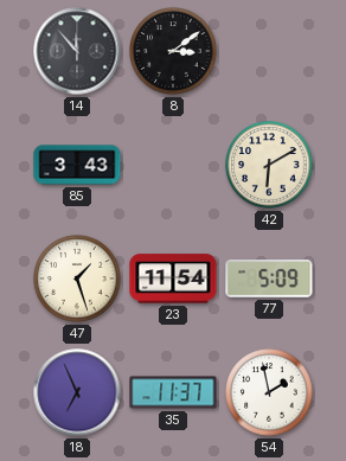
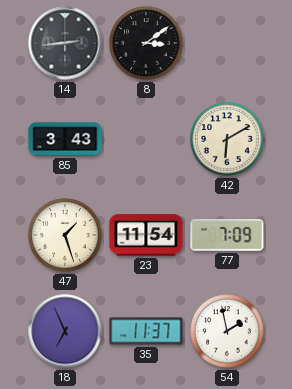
14: 11:53 -> 2:44 (65, 43)
77: 5:09 -> 7:09 (227, 235)
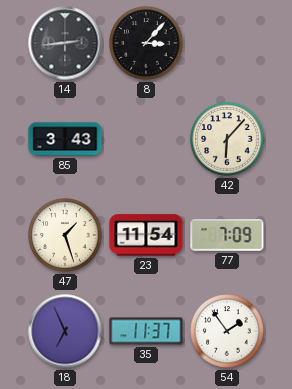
8: 3:09 -> 3:07 (146, 43)
42: 6:10 -> 6:07 (227, 139)
54: 1:58 -> 1:54 (227, 331)
